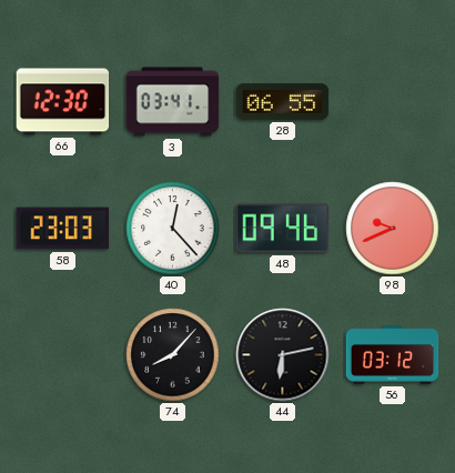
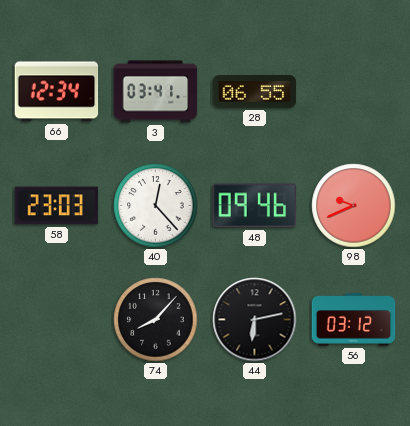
66: 12:30 -> 12:34 (57, 92)
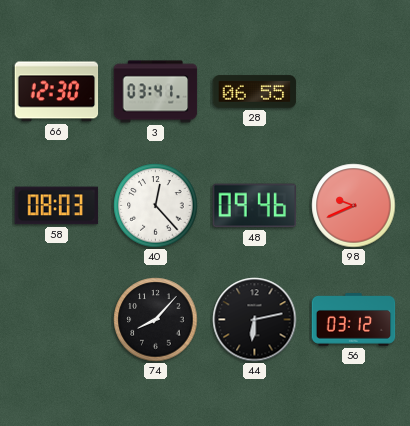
66: 12:34 -> 12:30 (57, 92)
58: 23:03 -> 08:03 (57, 206)
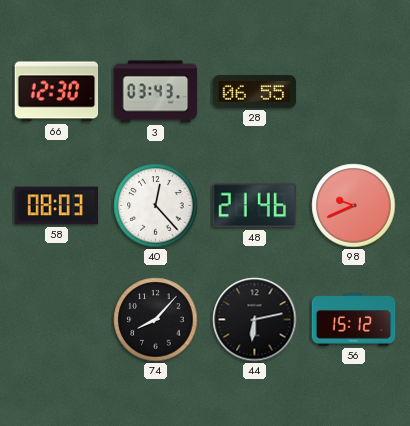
3: 03:41 -> 03:43 (156, 92)
48: 09:46 -> 21:46 (255, 206)
56: 03:12 -> 15:12 (354, 320)
